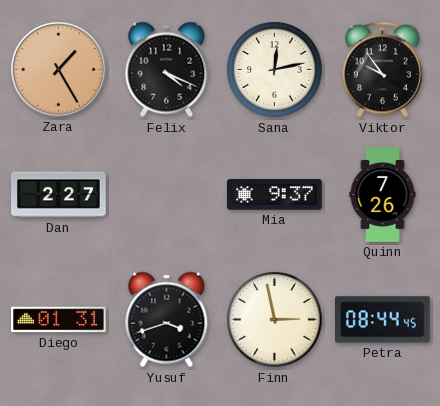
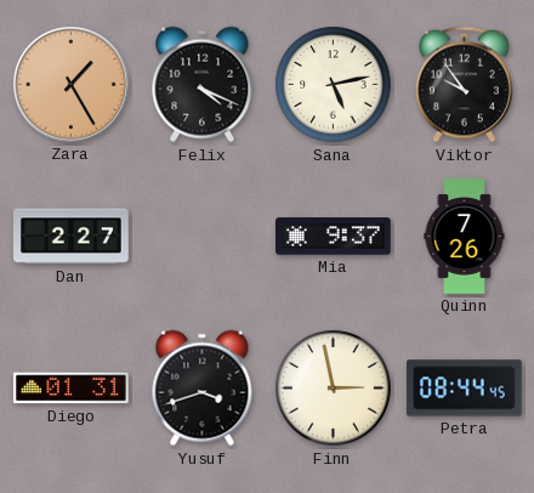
Sana: 12:13 -> 5:13 (334, 85)
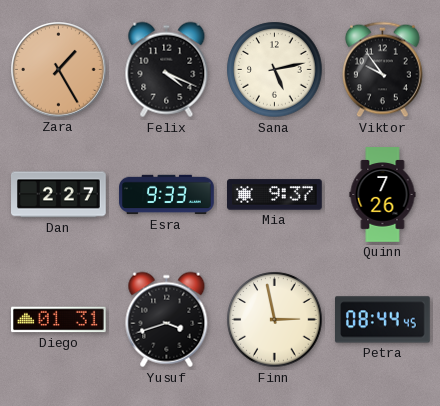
Esra: none -> 9:33 (167, 195)
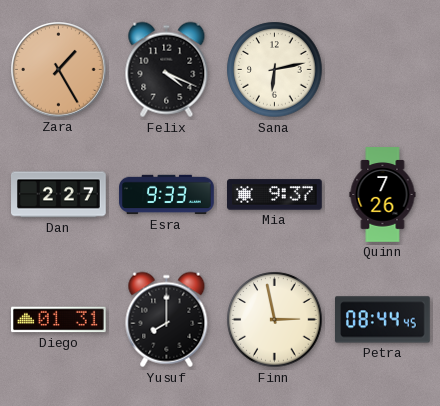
Sana: 5:13 -> 6:13 (275, 70)
Viktor: 9:54 -> none (382, 70)
Yusuf: 3:42 -> 8:00 (167, 320)
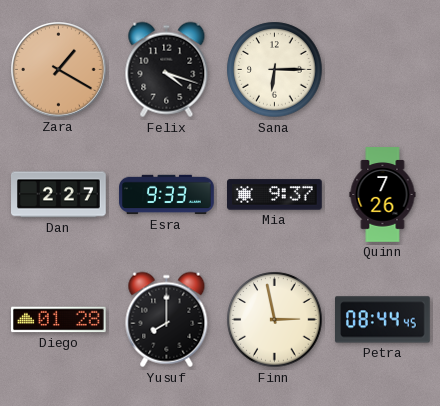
Zara: 1:25 -> 1:20 (59, 70)
Felix: 4:19 -> 4:18 (167, 70)
Sana: 6:13 -> 6:15 (275, 70)
Diego: 01:31 -> 01:28 (59, 320)
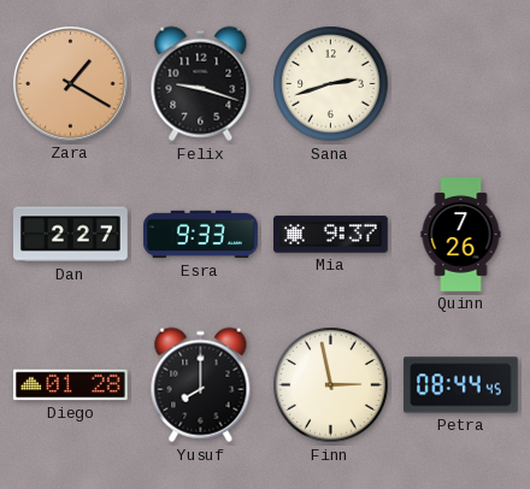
Felix: 4:18 -> 9:18 (201, 84)
Sana: 6:15 -> 2:42 (331, 84)
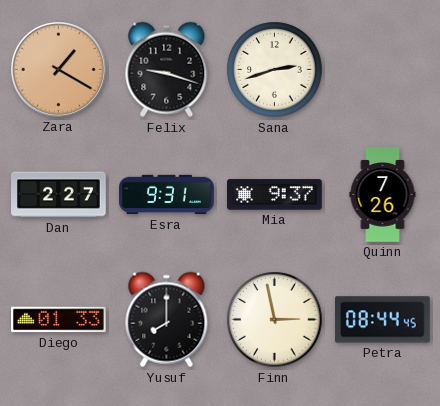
Esra: 9:33 -> 9:31 (167, 195)
Diego: 01:28 -> 01:33 (59, 320)
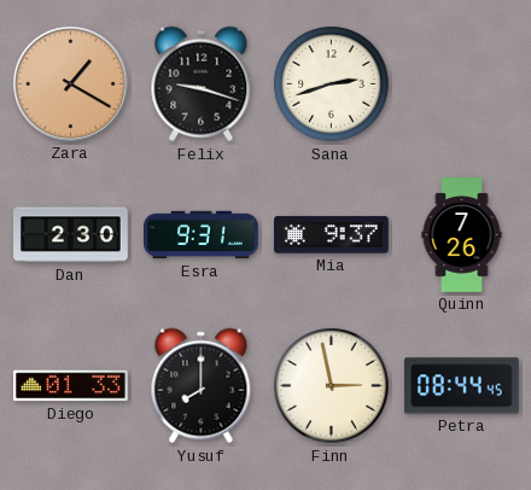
Dan: 2:27 -> 2:30 (71, 235)
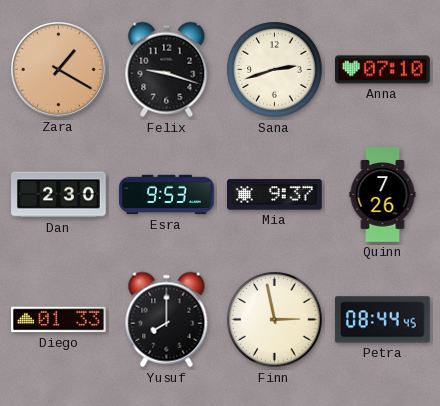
Anna: none -> 07:10 (383, 70)
Esra: 9:31 -> 9:53 (167, 195)
